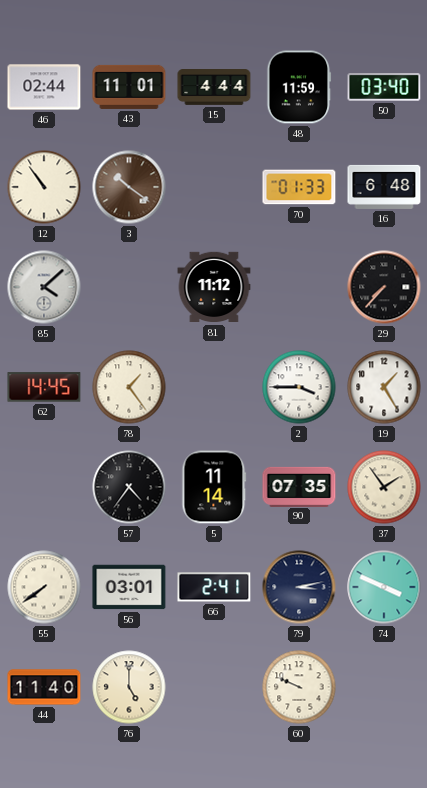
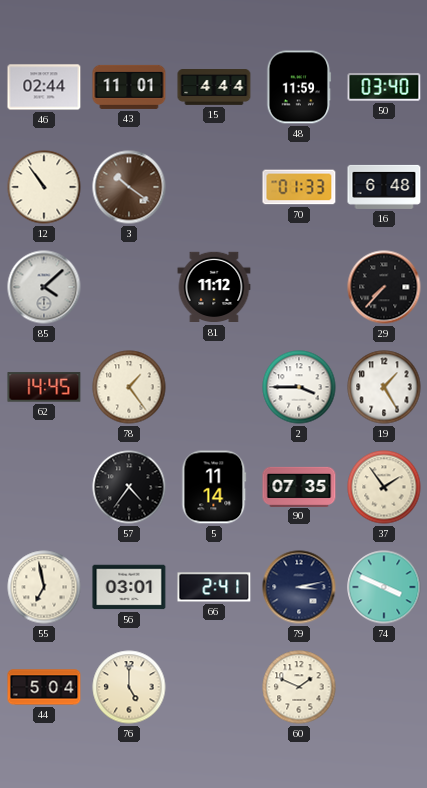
55: 7:39 -> 6:58 (44, 587)
44: 11:40 -> 5:04 (44, 687)
60: 9:49 -> 1:49 (299, 687)
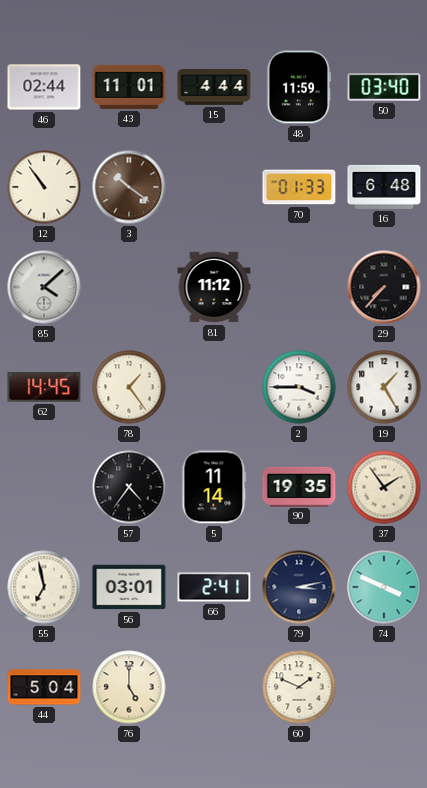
90: 07:35 -> 19:35 (299, 486)
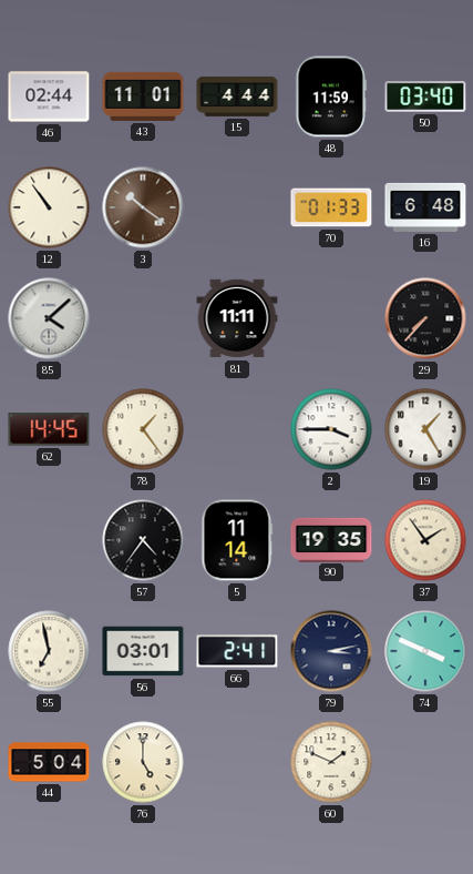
81: 11:12 -> 11:11 (237, 318)
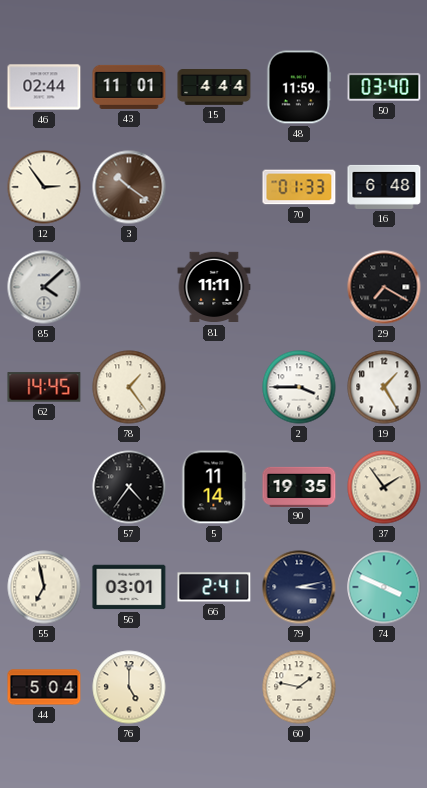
12: 10:54 -> 2:54 (44, 187)
29: 7:37 -> 7:20 (384, 287)
60: 1:49 -> 1:47 (299, 687)
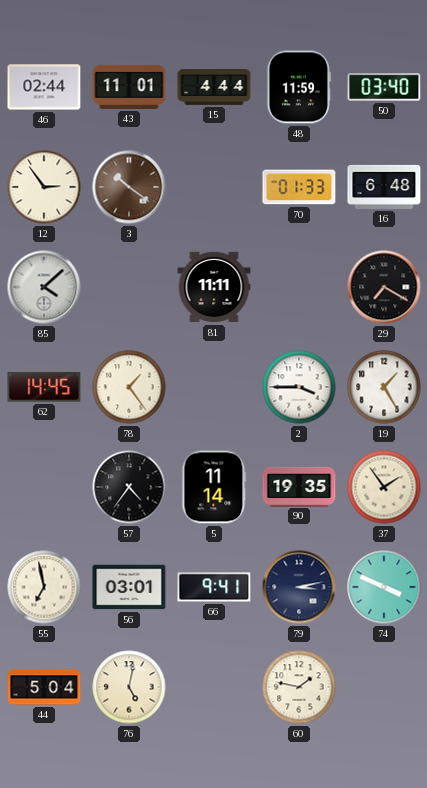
66: 2:41 -> 9:41 (214, 587)
76: 5:00 -> 5:02 (129, 687)
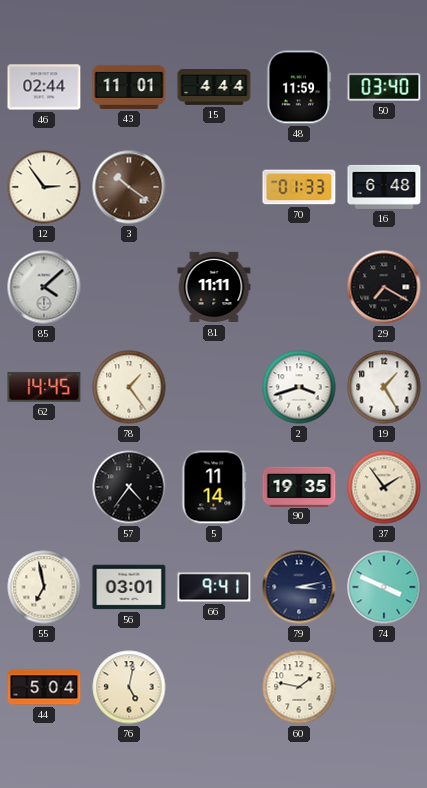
2: 3:45 -> 3:42 (299, 387)
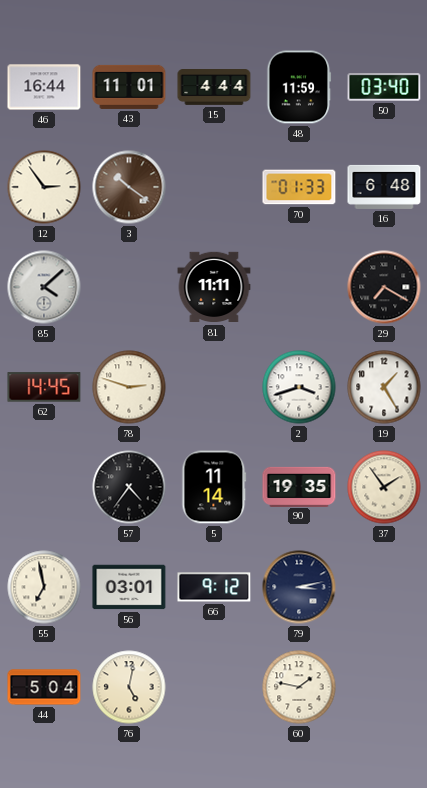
46: 02:44 -> 16:44 (44, 87)
78: 1:24 -> 2:48 (129, 387)
66: 9:41 -> 9:12 (214, 587)
74: 3:49 -> none (384, 587)
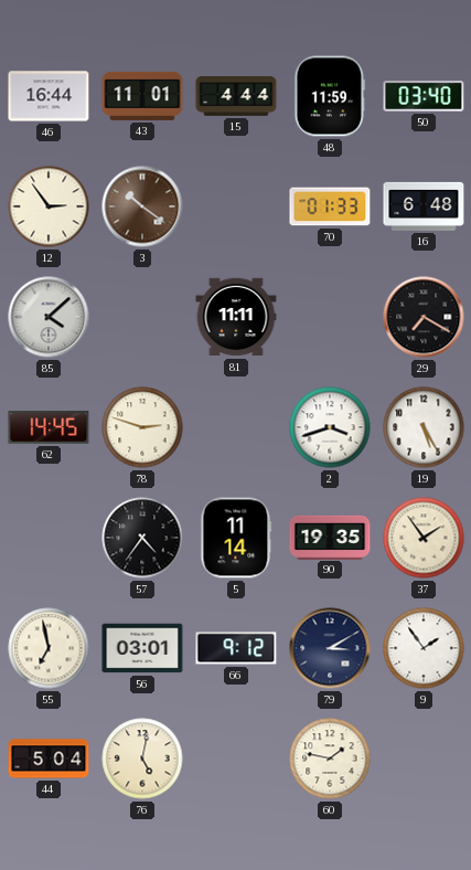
19: 1:25 -> 5:25 (424, 427)
79: 3:13 -> 3:10 (330, 648)
9: none -> 1:54 (424, 648)
